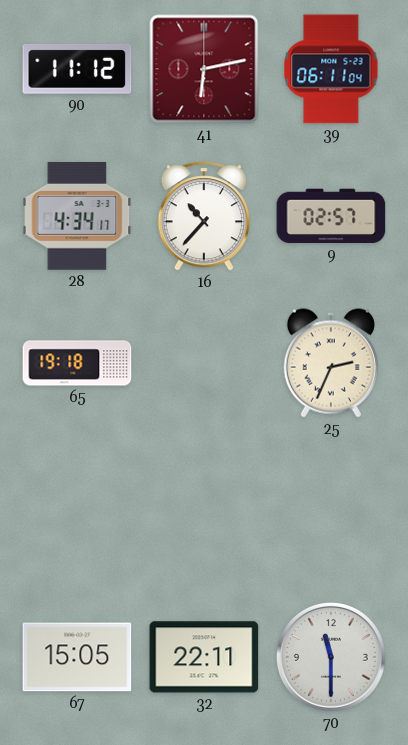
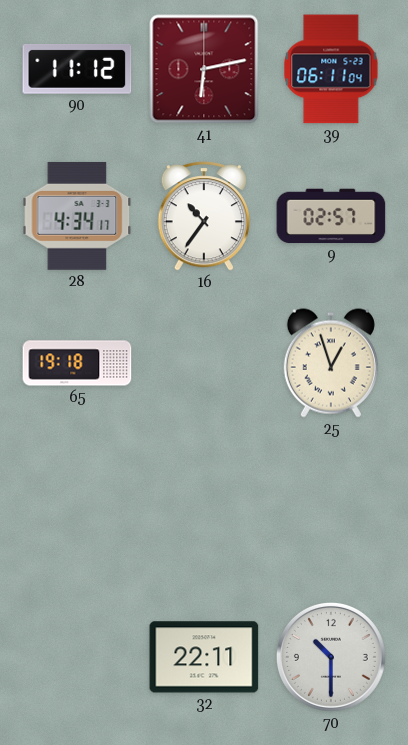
16: 10:37 -> 10:36 (204, 216)
25: 2:34 -> 12:57 (331, 363)
67: 15:05 -> none (77, 657)
70: 11:30 -> 10:30 (331, 657)
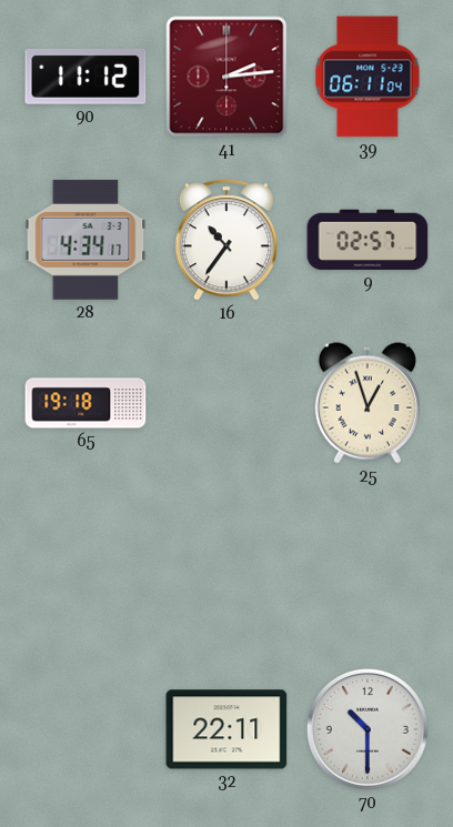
41: 6:13 -> 2:14 (226, 77)
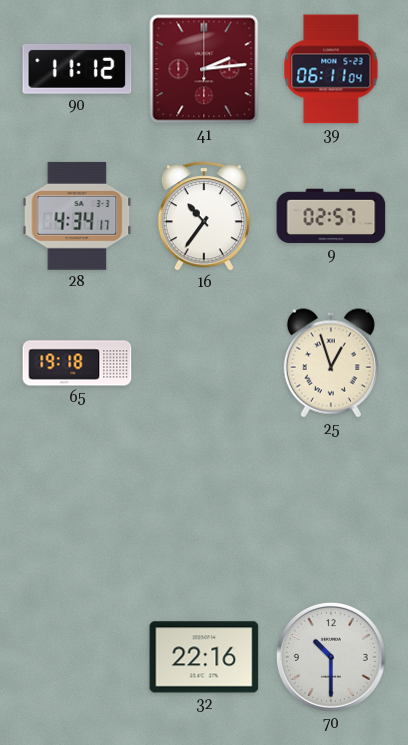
32: 22:11 -> 22:16 (204, 657)
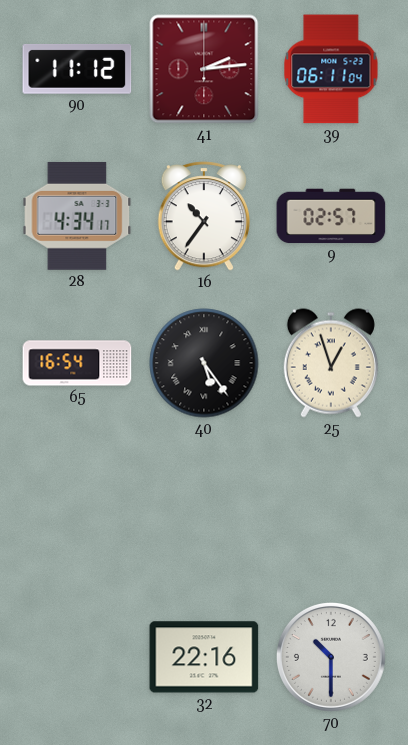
65: 19:18 -> 16:54 (77, 363)
40: none -> 5:24 (204, 363)
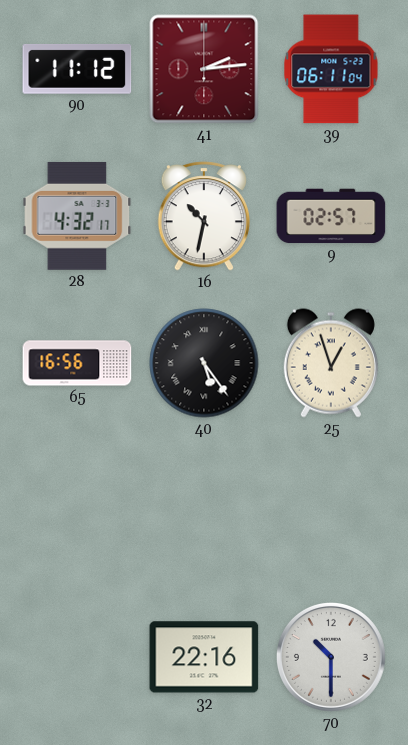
28: 4:34 -> 4:32 (77, 216)
16: 10:36 -> 10:32 (204, 216)
65: 16:54 -> 16:56 (77, 363)
